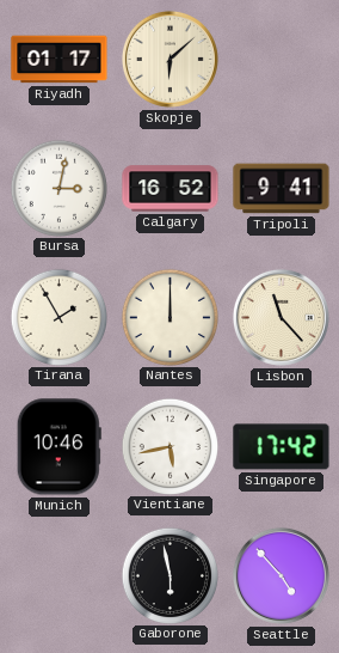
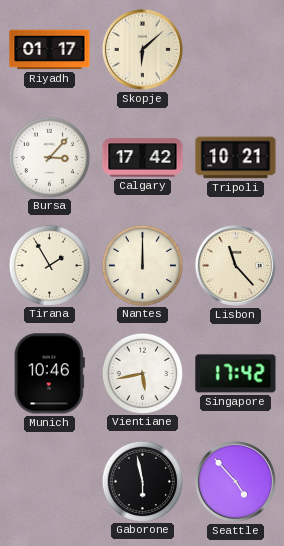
Bursa: 3:02 -> 3:07 (49, 157)
Calgary: 16:52 -> 17:42 (143, 158)
Tripoli: 9:41 -> 10:21 (236, 158)
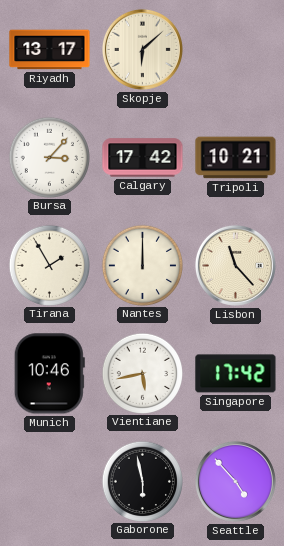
Riyadh: 01:17 -> 13:17 (50, 50)
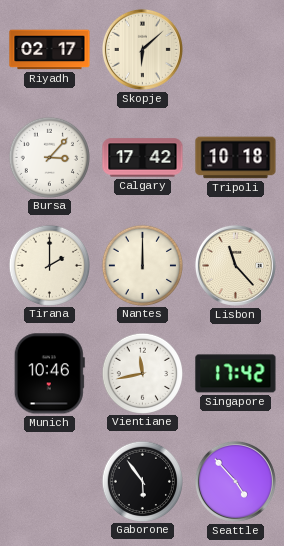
Riyadh: 13:17 -> 02:17 (50, 50)
Tripoli: 10:21 -> 10:18 (236, 158)
Tirana: 1:55 -> 2:00 (49, 265)
Vientiane: 5:43 -> 11:43 (142, 373)
Gaborone: 5:58 -> 5:54 (142, 481)
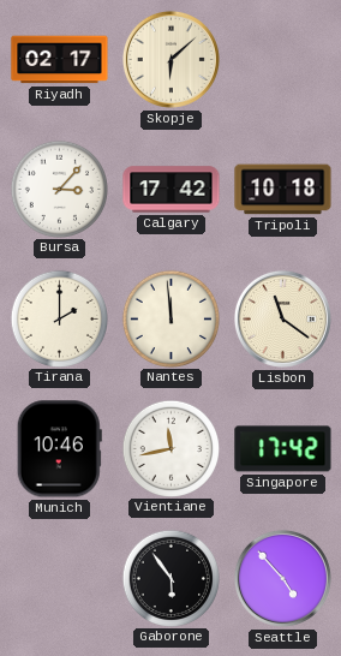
Nantes: 12:00 -> 11:59 (170, 318)
Lisbon: 11:23 -> 11:21 (282, 318)
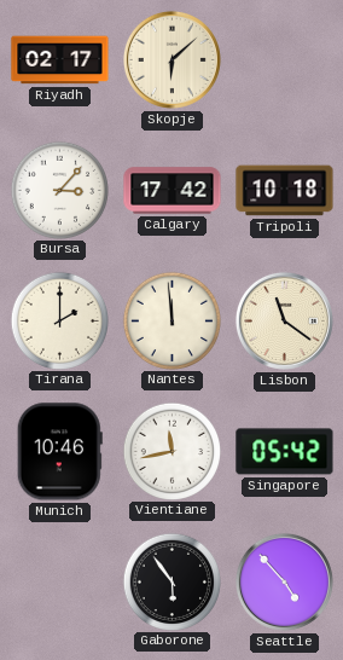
Singapore: 17:42 -> 05:42 (285, 452)
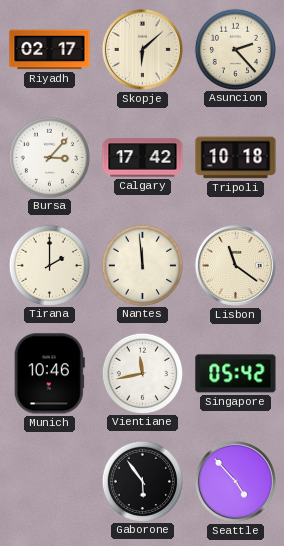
Asuncion: none -> 2:23 (235, 49)
